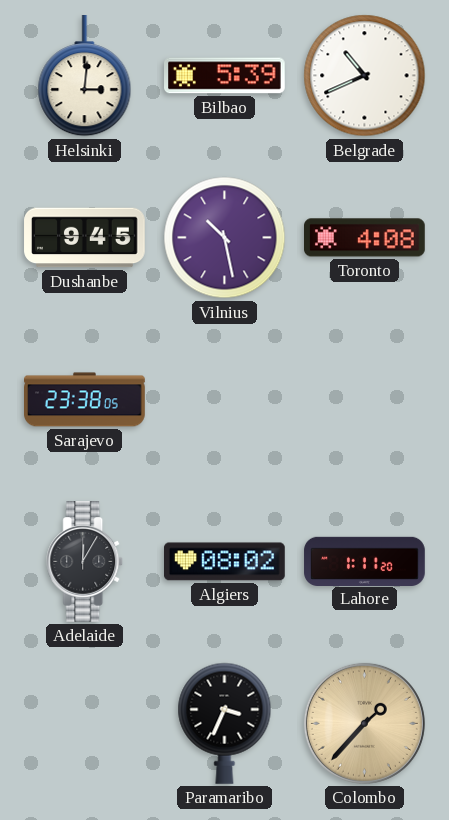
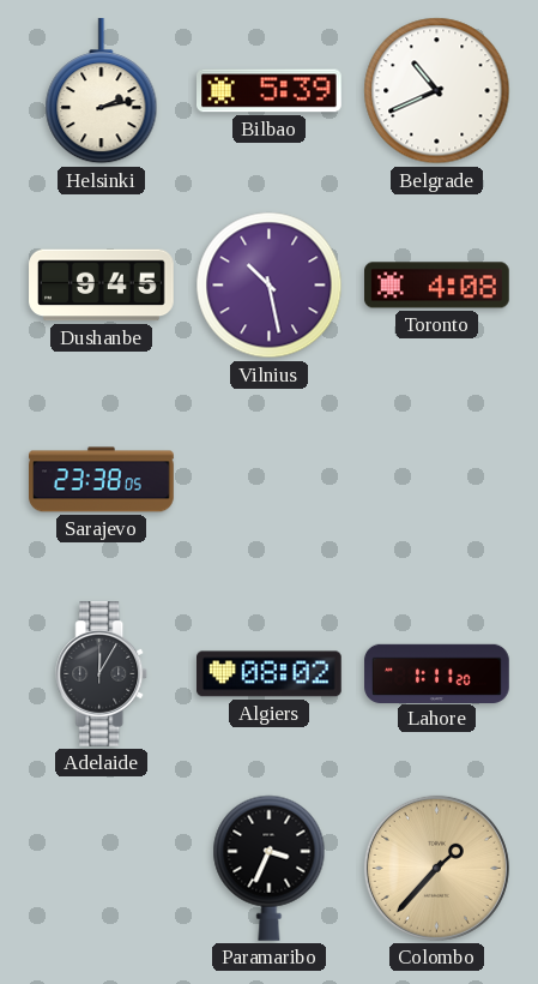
Helsinki: 3:01 -> 2:13 (102, 92)
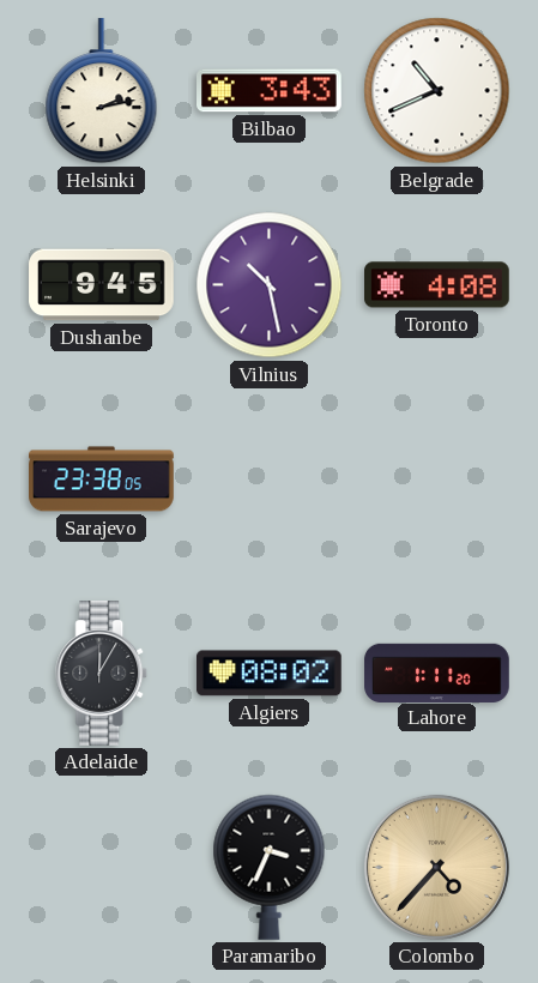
Bilbao: 5:39 -> 3:43 (270, 91)
Colombo: 1:37 -> 4:37 (436, 867)
